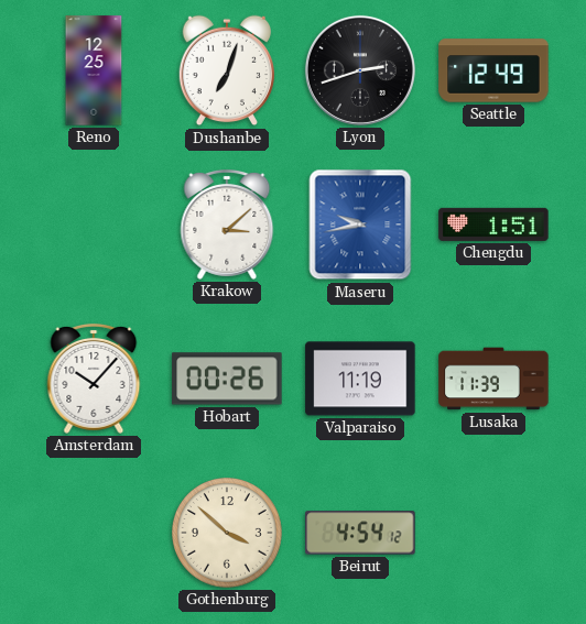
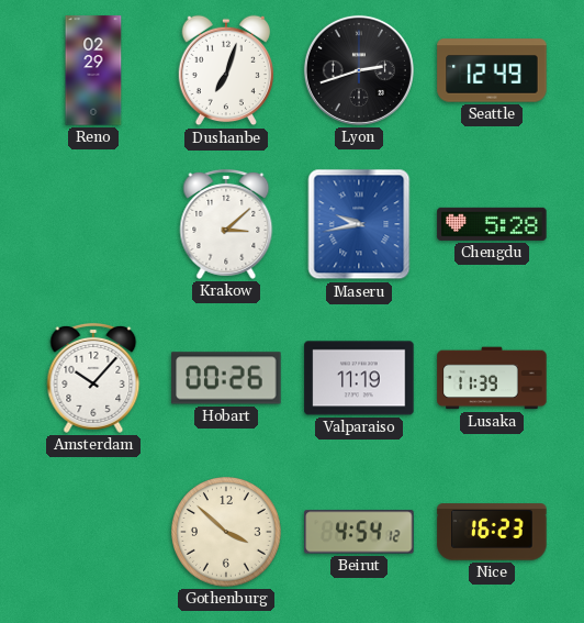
Reno: 12:25 -> 02:29 (93, 70)
Chengdu: 1:51 -> 5:28 (492, 224)
Nice: none -> 16:23 (492, 532)
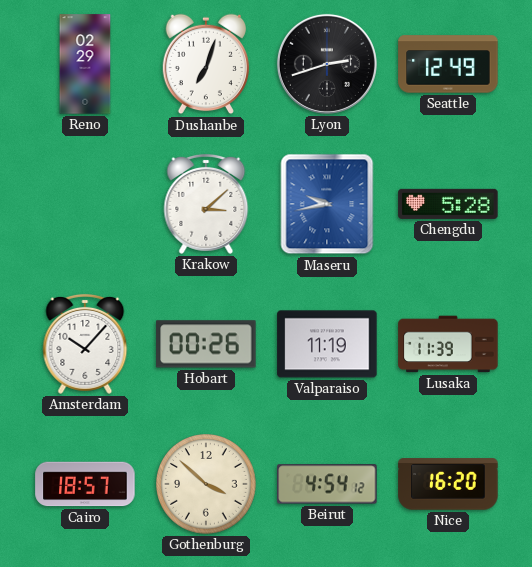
Cairo: none -> 18:57 (85, 484)
Nice: 16:23 -> 16:20 (448, 484)
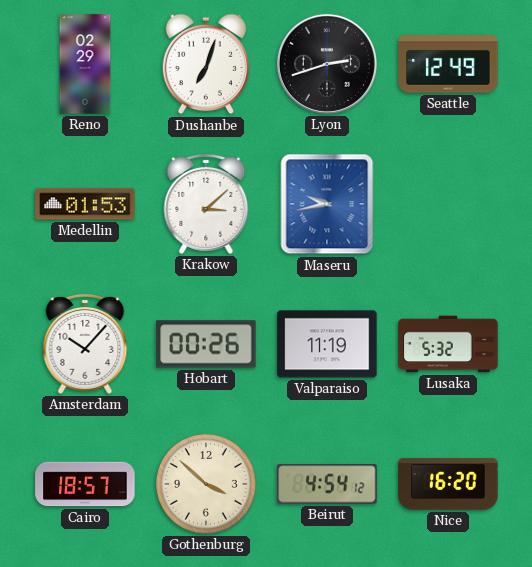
Medellin: none -> 01:53 (85, 204)
Chengdu: 5:28 -> none (448, 204)
Lusaka: 11:39 -> 5:32 (448, 344)
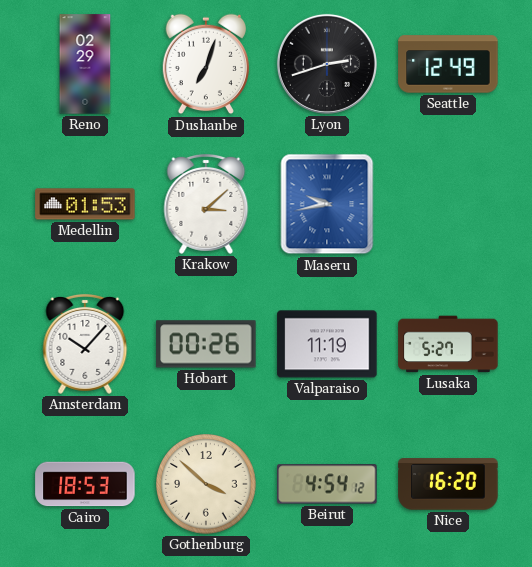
Lusaka: 5:32 -> 5:27 (448, 344)
Cairo: 18:57 -> 18:53 (85, 484)
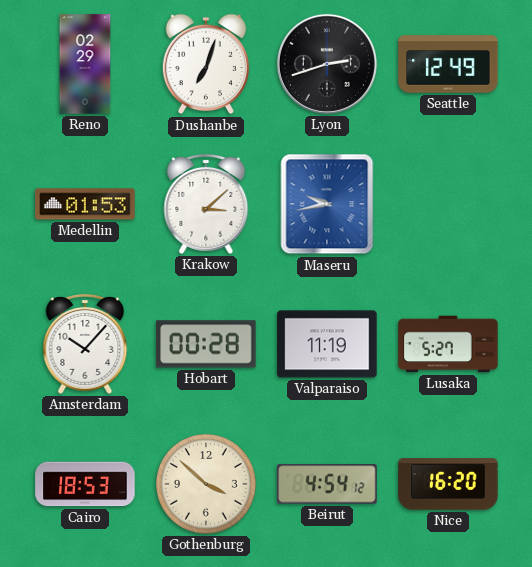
Hobart: 00:26 -> 00:28 (206, 344)
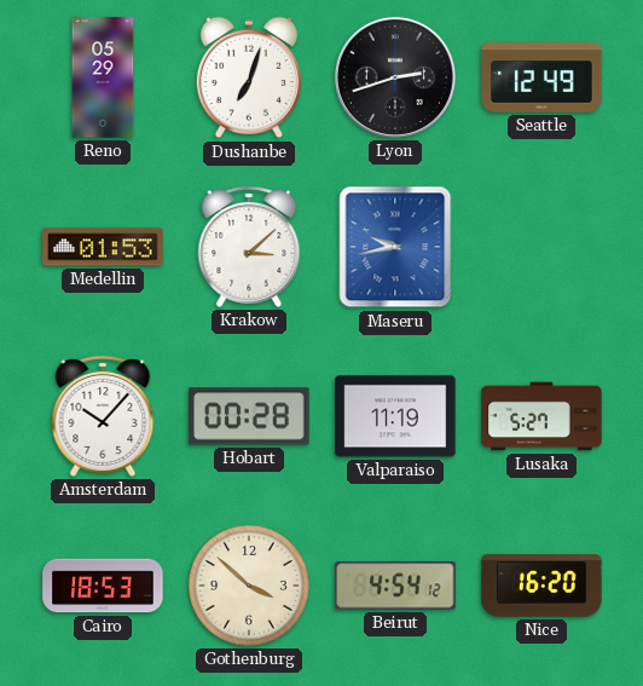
Reno: 02:29 -> 05:29 (103, 77)
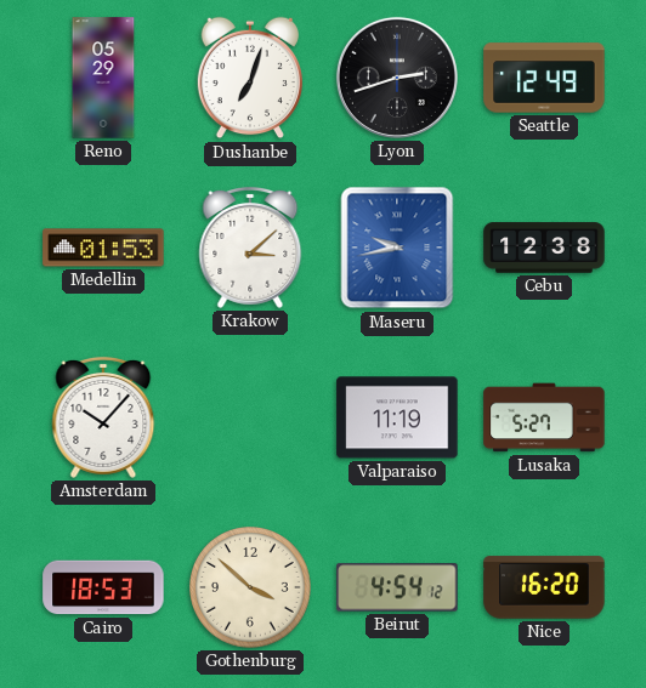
Cebu: none -> 12:38 (544, 248)
Hobart: 00:28 -> none (249, 416)
